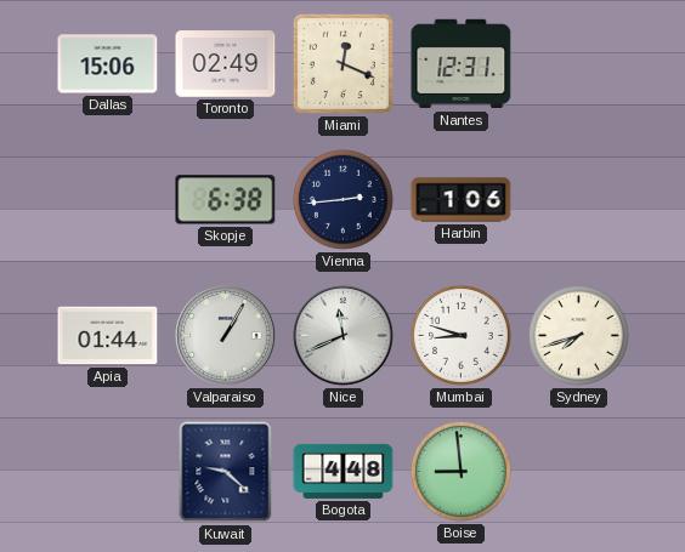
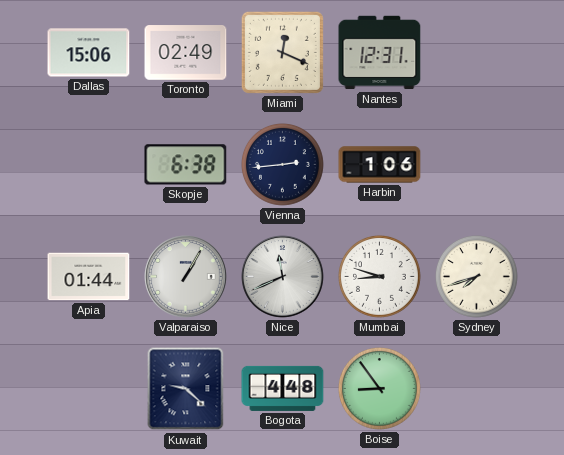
Boise: 8:59 -> 8:54 (379, 388)
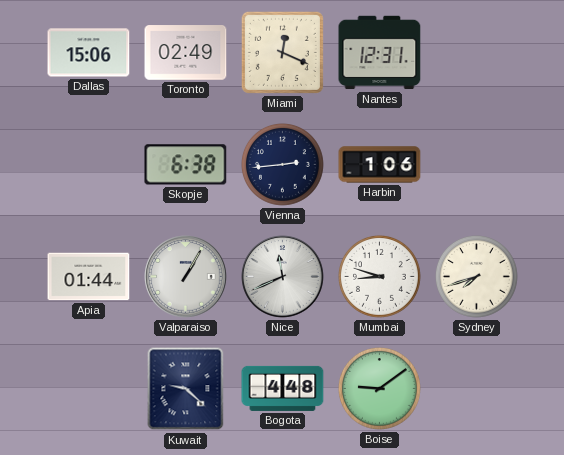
Boise: 8:54 -> 9:09 (379, 388)
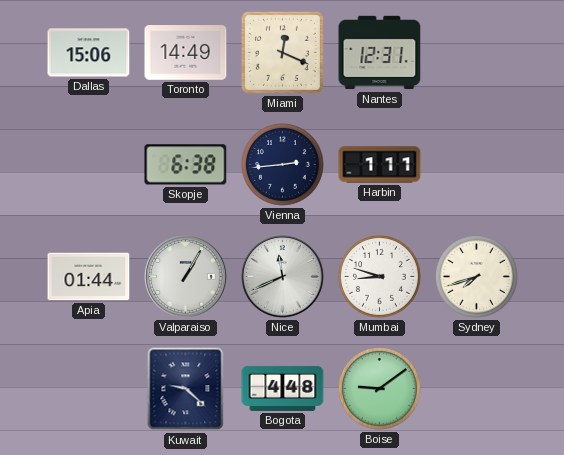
Toronto: 02:49 -> 14:49 (186, 53)
Harbin: 1:06 -> 1:11 (380, 165)
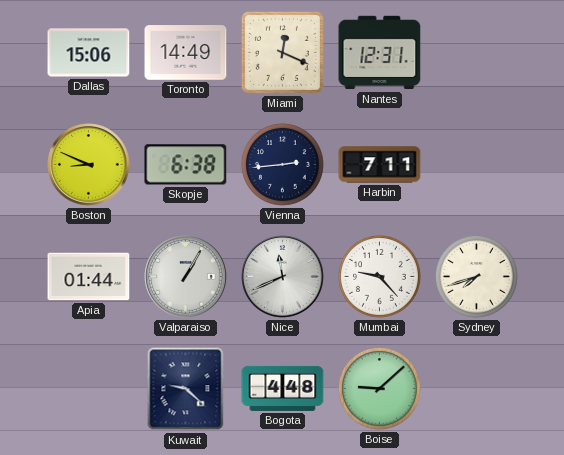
Boston: none -> 8:49 (89, 165)
Harbin: 1:11 -> 7:11 (380, 165)
Mumbai: 8:48 -> 9:23 (379, 276)
Boise: 9:09 -> 9:08 (379, 388)
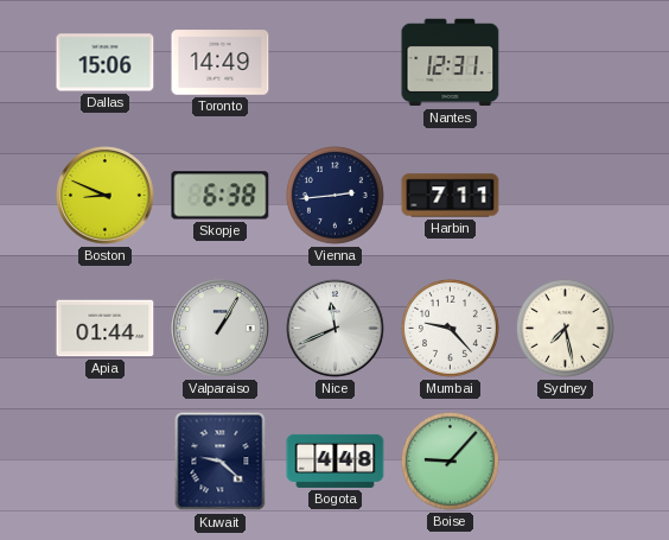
Miami: 12:19 -> none (282, 52)
Sydney: 7:42 -> 7:28 (565, 328)
Boise: 9:08 -> 9:07 (450, 460)
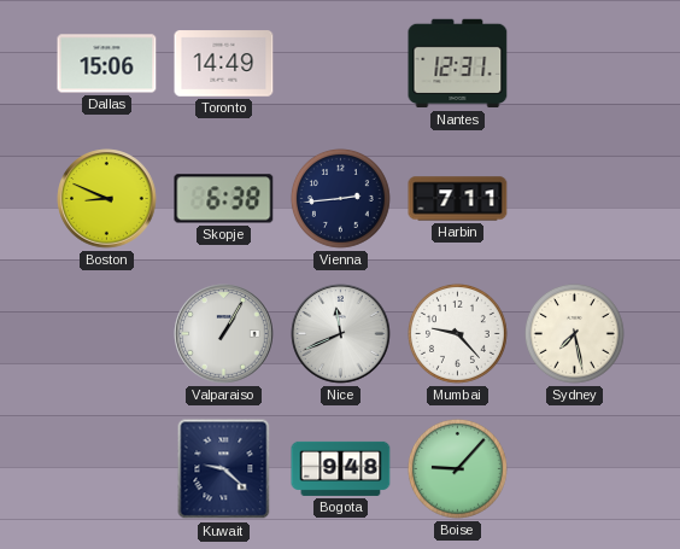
Apia: 01:44 -> none (106, 329)
Bogota: 4:48 -> 9:48 (341, 468)
